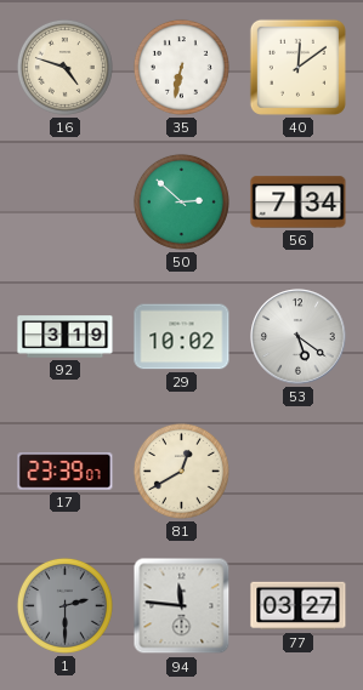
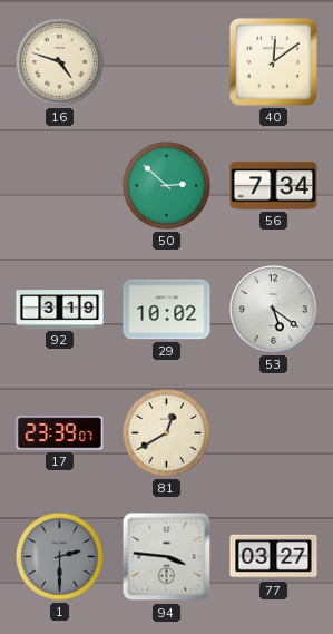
35: 6:32 -> none (181, 67)
94: 11:46 -> 3:46 (167, 557)
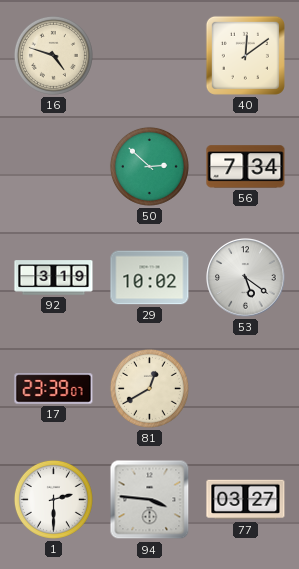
1 dial: grey -> white (53, 499)
